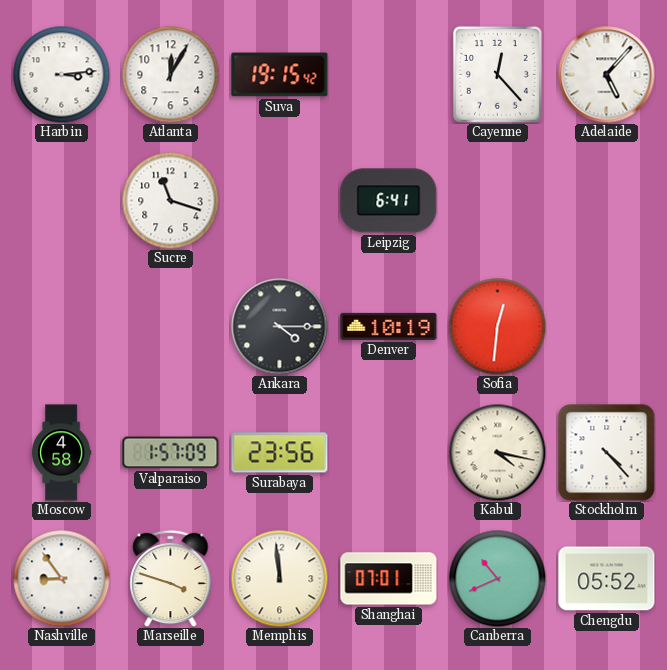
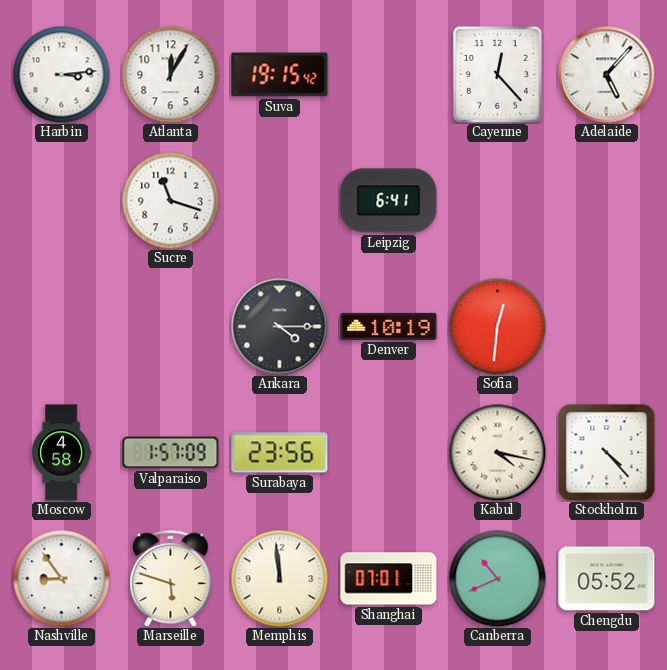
Marseille: 3:48 -> 5:48 (171, 578)
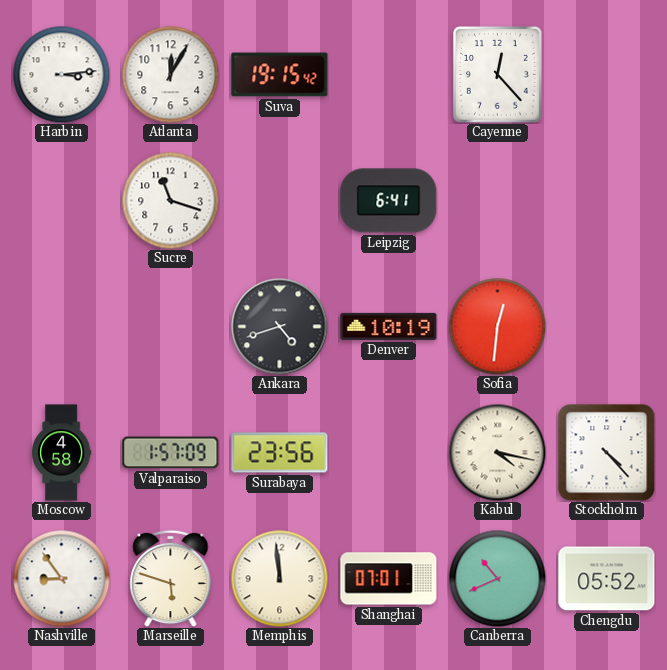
Adelaide: 5:07 -> none (607, 75)
Ankara: 4:15 -> 4:42 (280, 327)
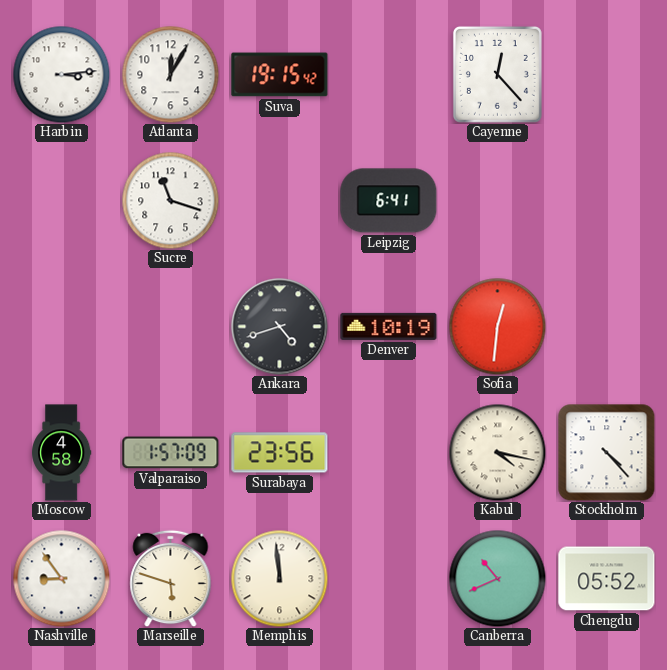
Shanghai: 07:01 -> none (389, 579)
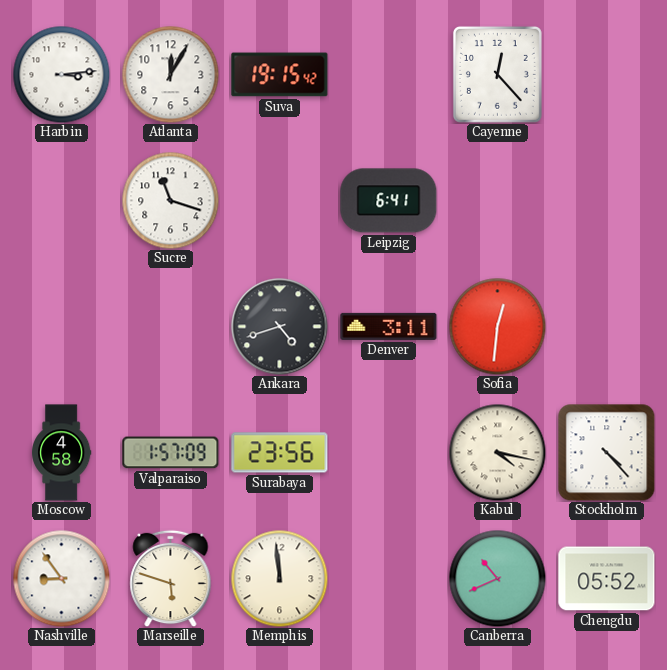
Denver: 10:19 -> 3:11 (389, 326)
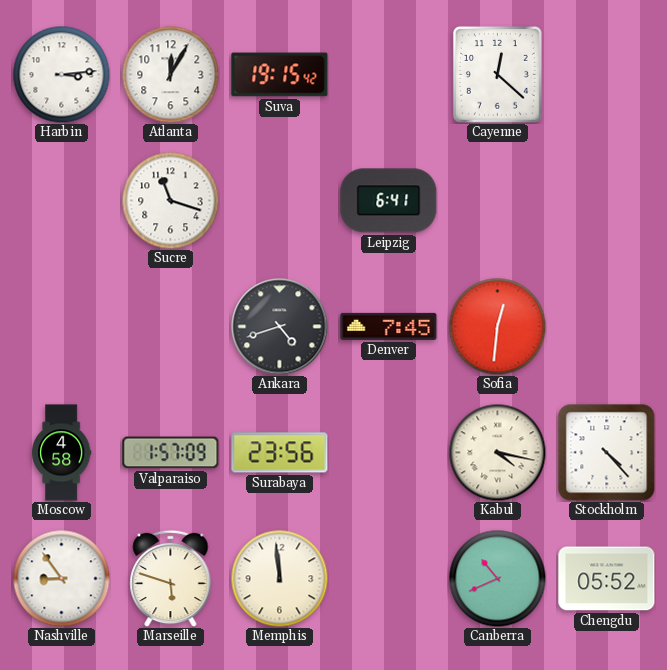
Cayenne: 12:23 -> 12:22 (497, 74)
Denver: 3:11 -> 7:45 (389, 326)
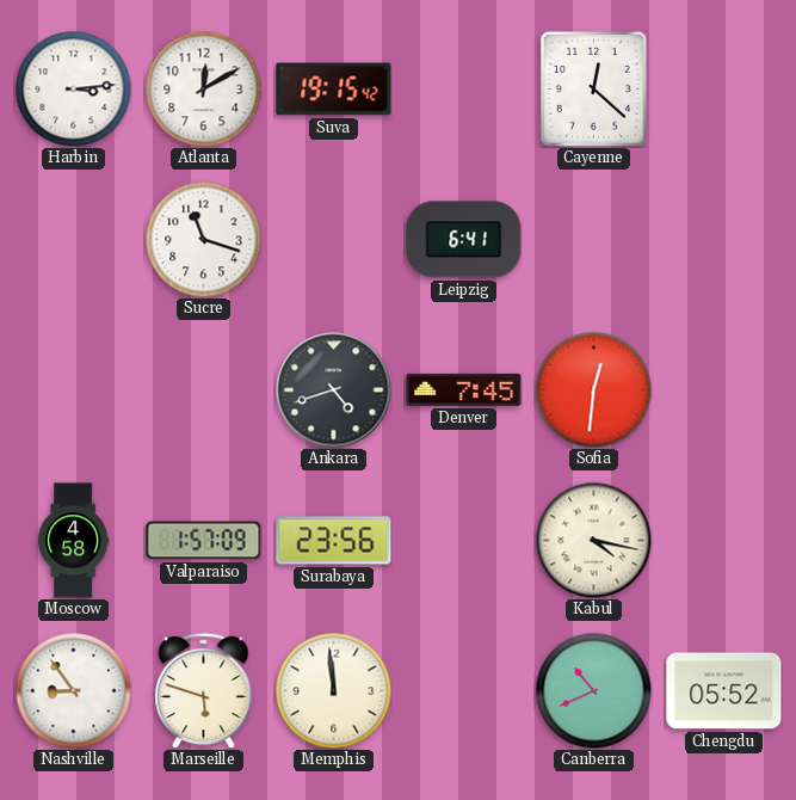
Atlanta: 12:05 -> 12:10 (203, 88)
Stockholm: 4:23 -> none (607, 453)
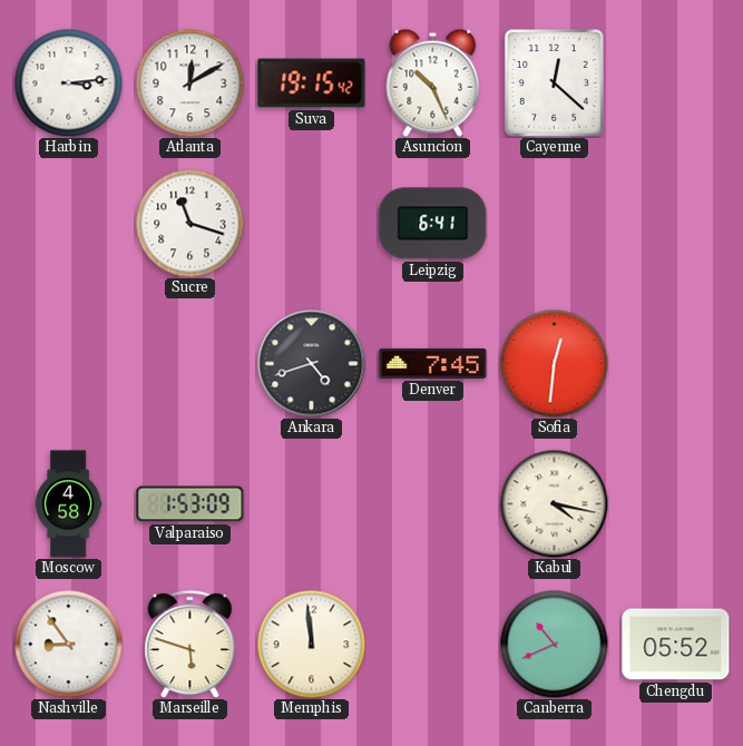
Asuncion: none -> 10:26 (433, 82)
Valparaiso: 1:57 -> 1:53 (190, 504)
Surabaya: 23:56 -> none (334, 541)
